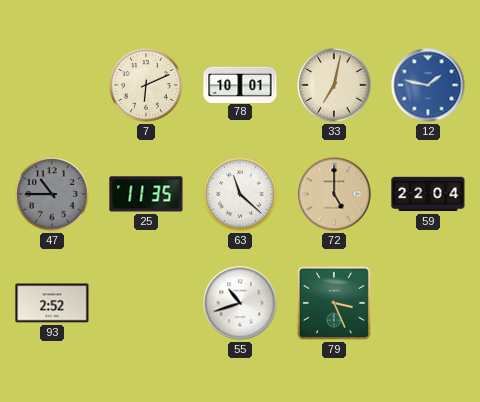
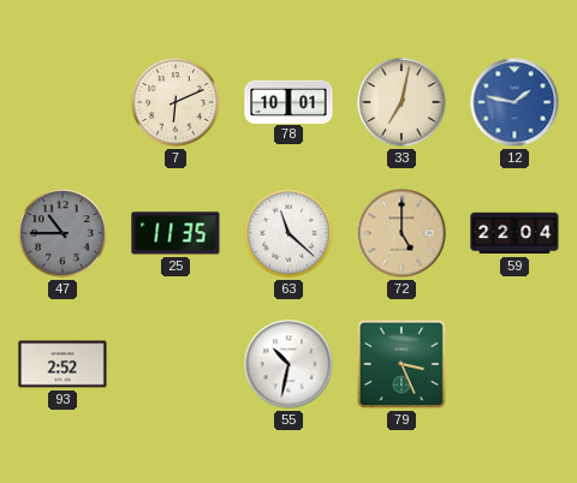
55: 10:42 -> 10:32 (288, 364)
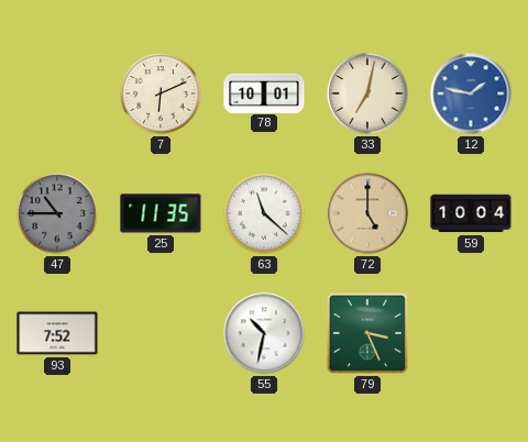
59: 22:04 -> 10:04 (471, 213)
93: 2:52 -> 7:52 (57, 333)
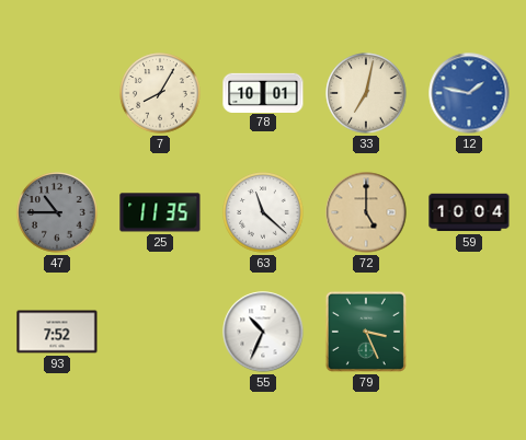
7: 6:11 -> 8:05 (160, 93)
55: 10:32 -> 10:34 (263, 332)
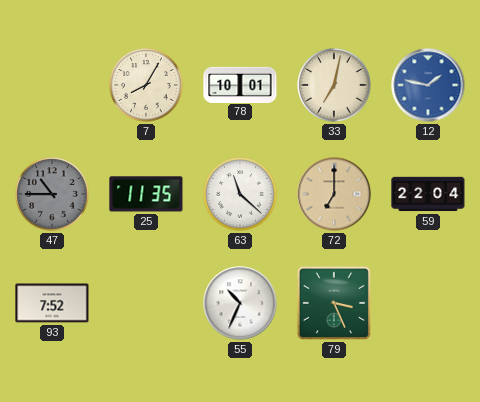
72: 5:00 -> 7:00 (334, 194)
59: 10:04 -> 22:04 (428, 194)
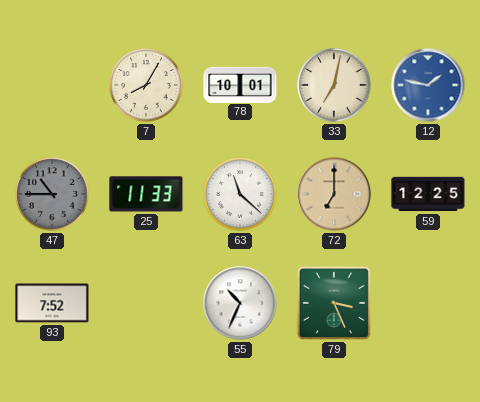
25: 11:35 -> 11:33 (146, 194)
59: 22:04 -> 12:25 (428, 194)
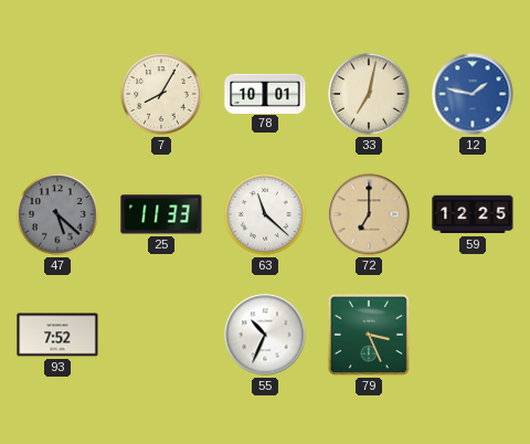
47: 10:45 -> 5:22 (57, 214)
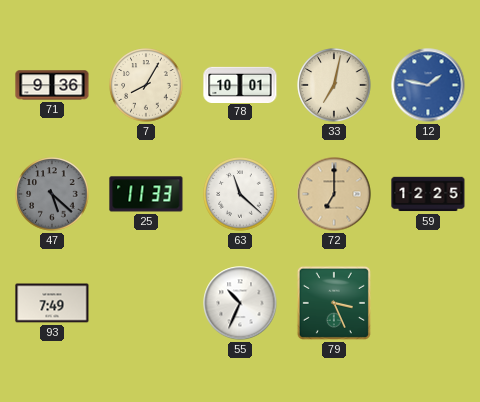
71: none -> 9:36 (52, 85)
93: 7:52 -> 7:49 (52, 303)
